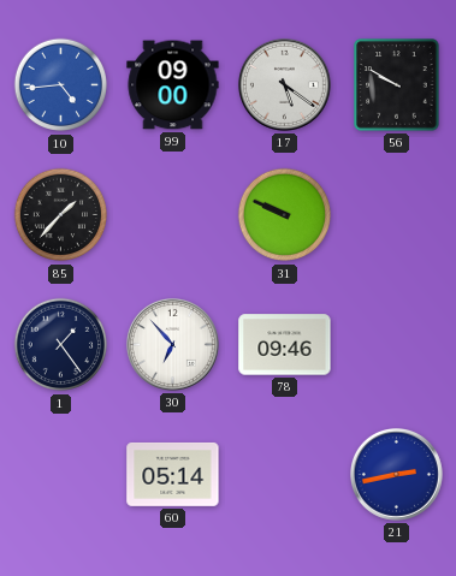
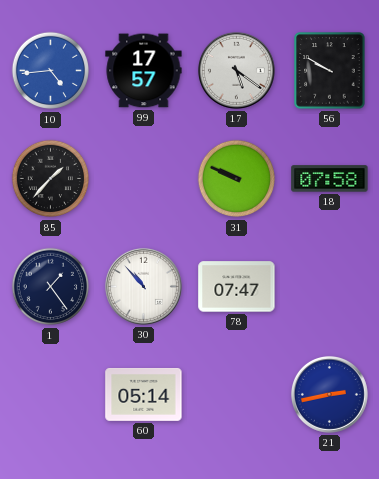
99: 09:00 -> 17:57 (144, 71)
18: none -> 07:58 (330, 179)
30: 6:53 -> 10:53 (143, 286)
78: 09:46 -> 07:47 (237, 287)
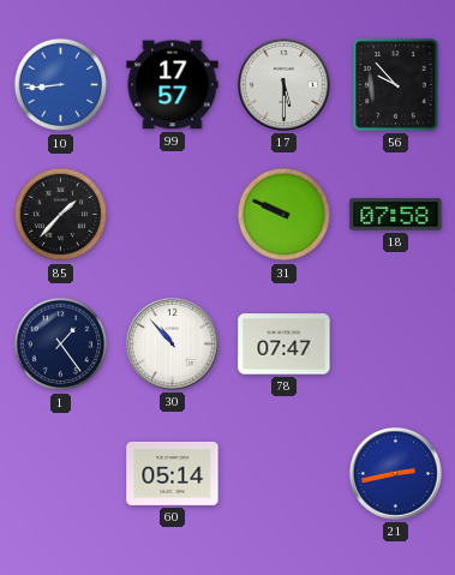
10: 4:44 -> 8:44 (61, 85)
17: 5:21 -> 5:30 (283, 84)
56: 9:50 -> 9:53 (396, 85)
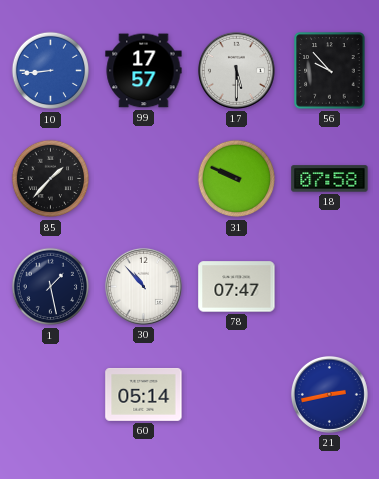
1: 1:24 -> 1:28 (51, 287)
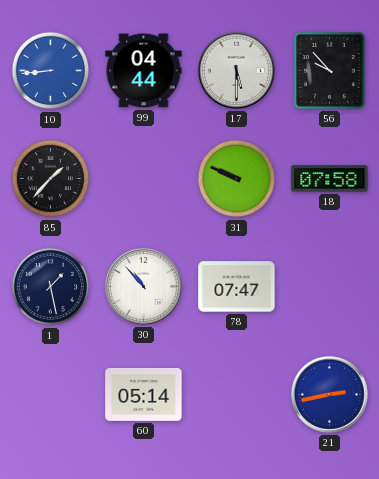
99: 17:57 -> 04:44 (144, 71)
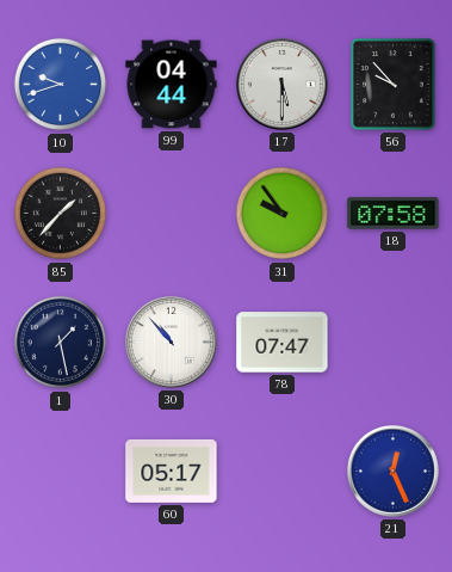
10: 8:44 -> 9:42 (61, 85)
31: 9:49 -> 9:54 (283, 214)
60: 05:14 -> 05:17 (172, 470)
21: 2:43 -> 12:26 (392, 470)
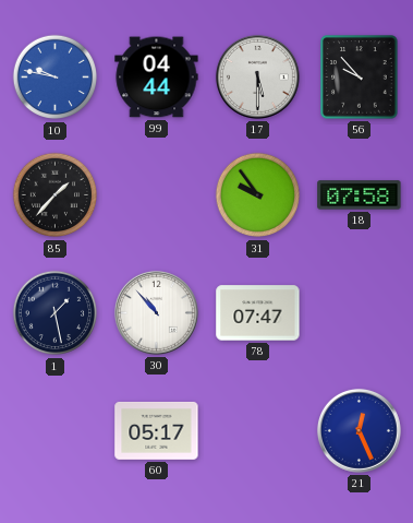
10: 9:42 -> 9:47 (56, 78)
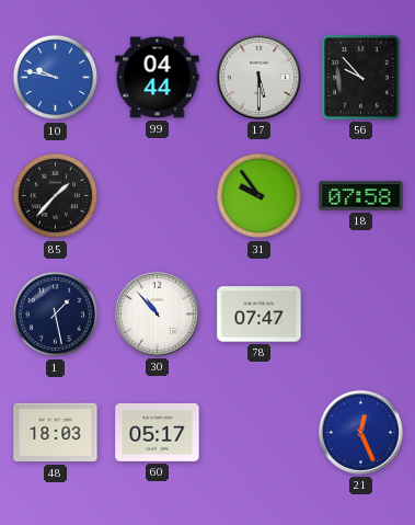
48: none -> 18:03 (56, 433)
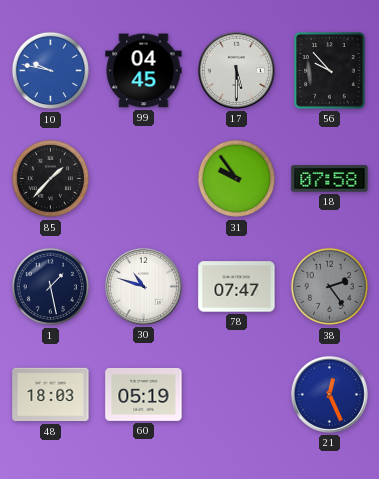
99: 04:44 -> 04:45 (144, 71)
30: 10:53 -> 10:48 (143, 286)
38: none -> 2:24 (330, 287)
60: 05:17 -> 05:19 (144, 394)
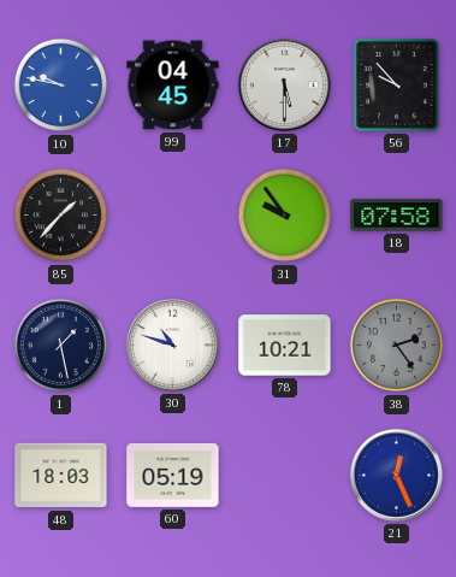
78: 07:47 -> 10:21 (285, 346)
